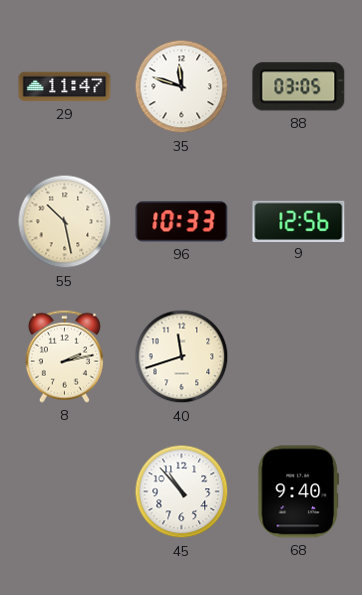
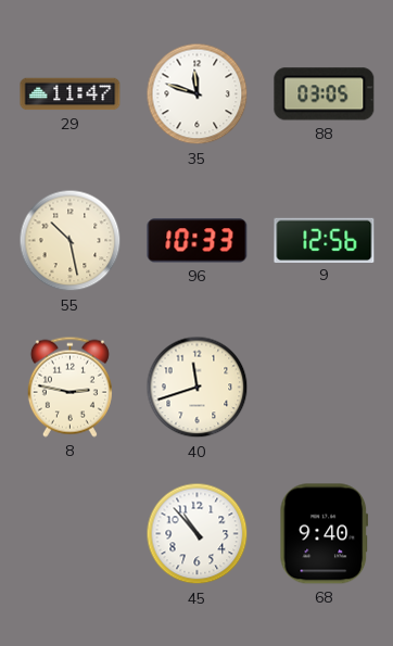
8: 2:13 -> 2:47 (69, 387)
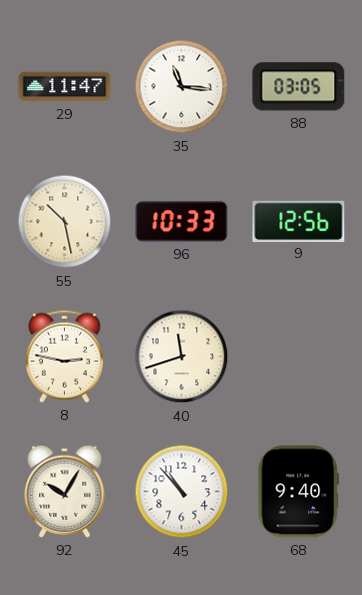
35: 11:48 -> 11:16 (182, 87)
92: none -> 10:05 (65, 491)
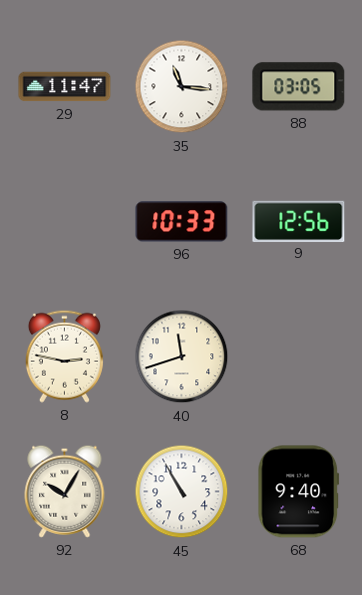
55: 10:28 -> none (65, 222)
45: 10:53 -> 10:55 (182, 492)
